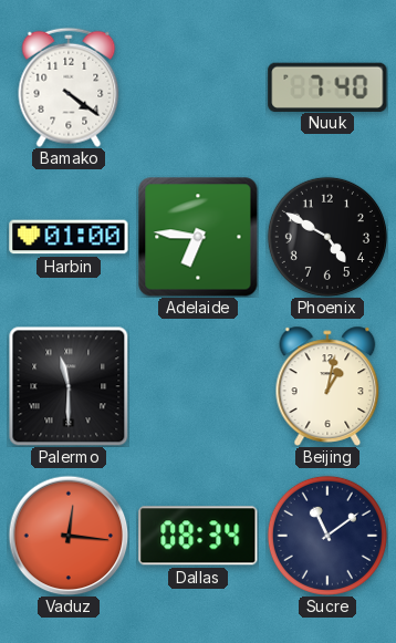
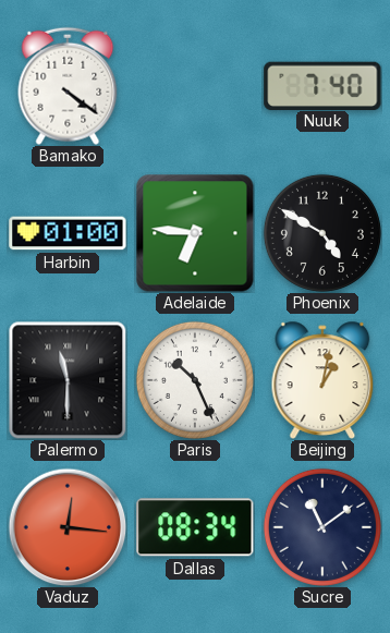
Paris: none -> 10:26 (195, 380)
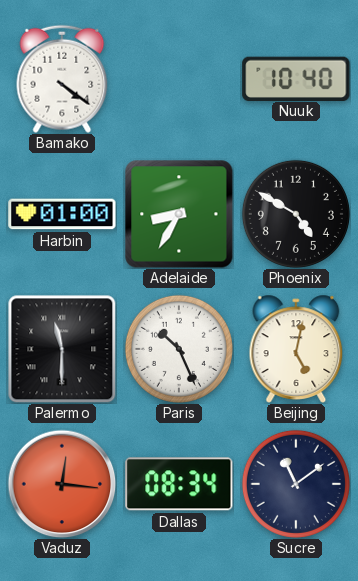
Nuuk: 7:40 -> 10:40 (296, 78)
Adelaide: 6:46 -> 8:35 (179, 214)
Beijing: 1:02 -> 5:02 (296, 349)
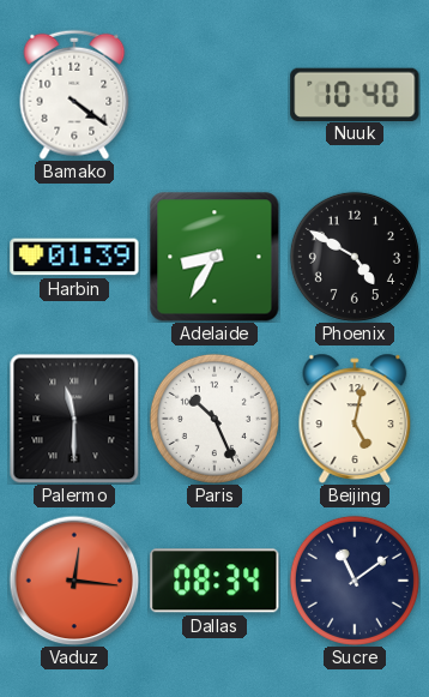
Harbin: 01:00 -> 01:39 (74, 257)
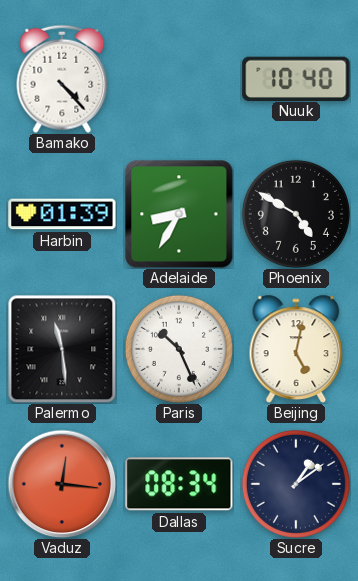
Bamako: 4:21 -> 4:23 (62, 79)
Palermo: 11:30 -> 11:29 (62, 349)
Sucre: 11:09 -> 1:09 (296, 484)
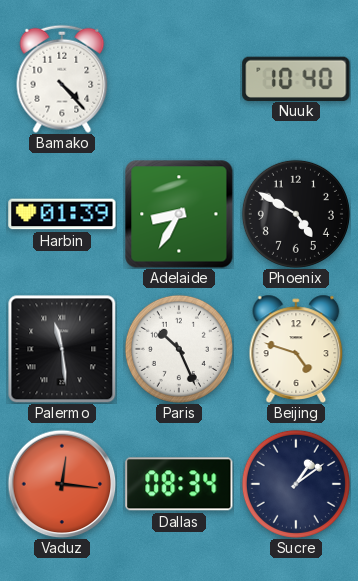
Beijing: 5:02 -> 4:48 (296, 349)
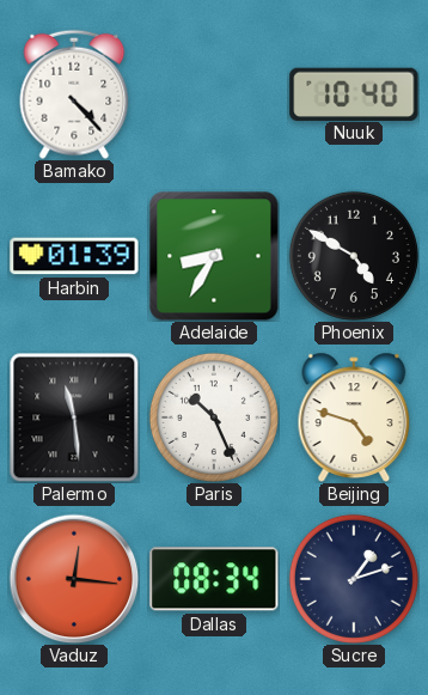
Sucre: 1:09 -> 1:12 (354, 579)
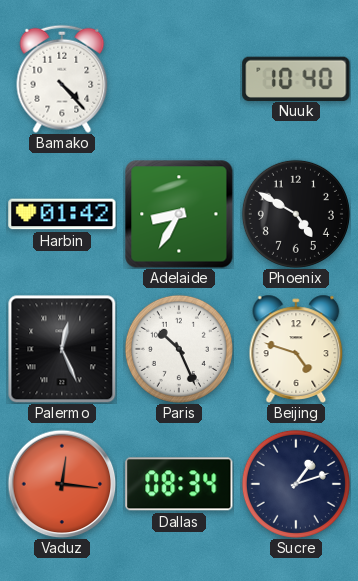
Harbin: 01:39 -> 01:42 (62, 214)
Palermo: 11:29 -> 12:26 (62, 349)
